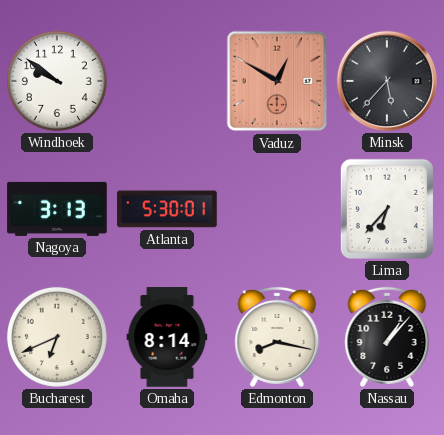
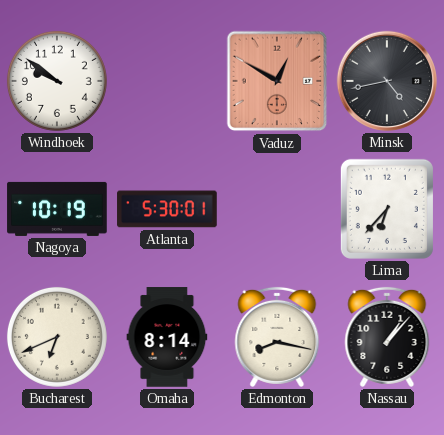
Minsk: 5:37 -> 4:43 (387, 81)
Nagoya: 3:13 -> 10:19 (57, 209)
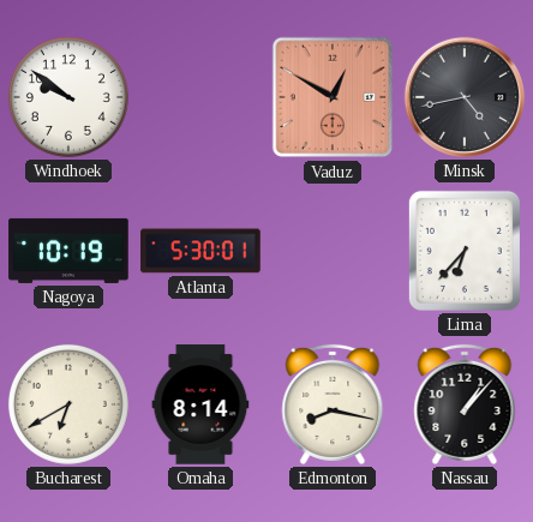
Bucharest: 6:41 -> 6:40 (68, 404)
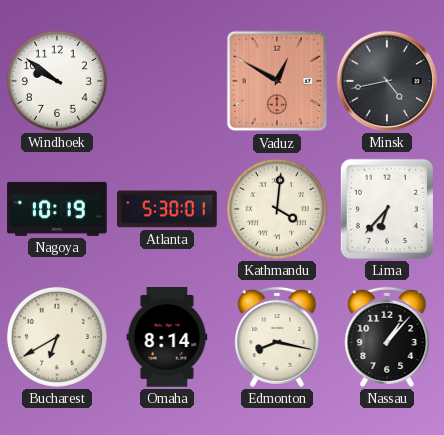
Kathmandu: none -> 4:01 (277, 209)
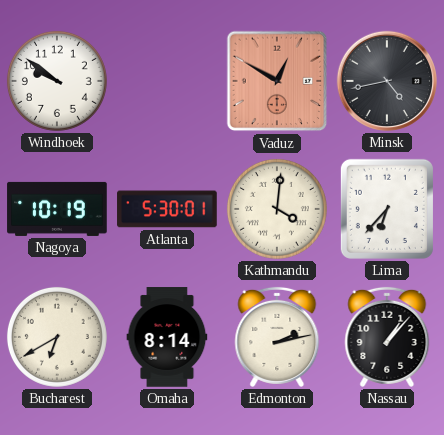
Edmonton: 8:17 -> 2:13 (277, 337)
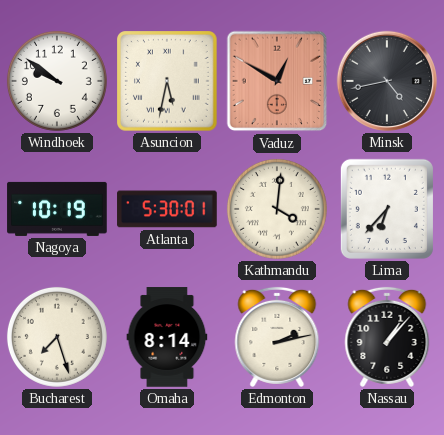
Asuncion: none -> 5:32 (168, 82)
Bucharest: 6:40 -> 7:27 (57, 337)
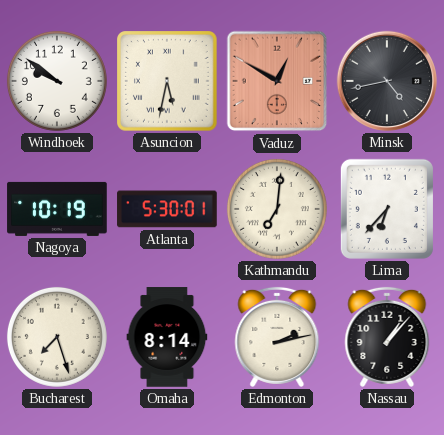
Kathmandu: 4:01 -> 7:01 (277, 209)
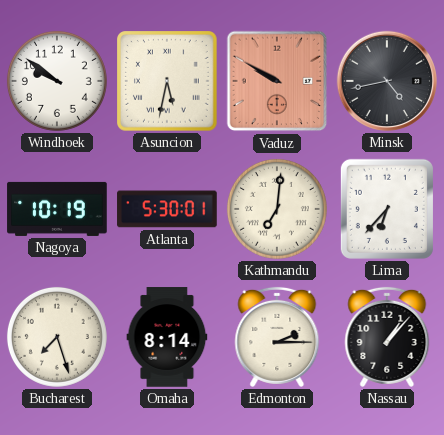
Vaduz: 12:50 -> 9:50 (277, 81)
Edmonton: 2:13 -> 2:15 (277, 337)
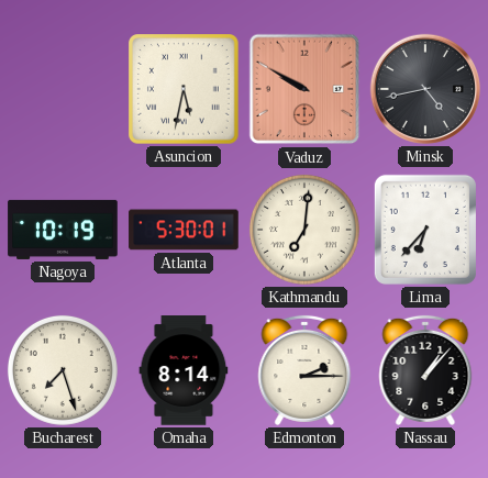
Windhoek: 9:51 -> none (57, 81)
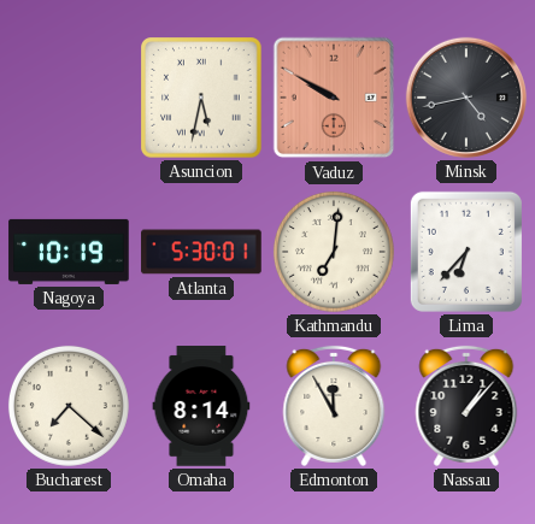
Bucharest: 7:27 -> 7:22 (69, 406)
Edmonton: 2:15 -> 11:55 (334, 406)
